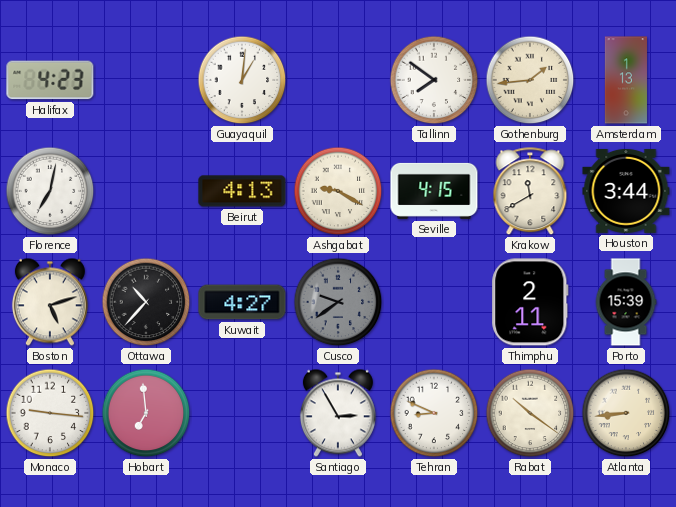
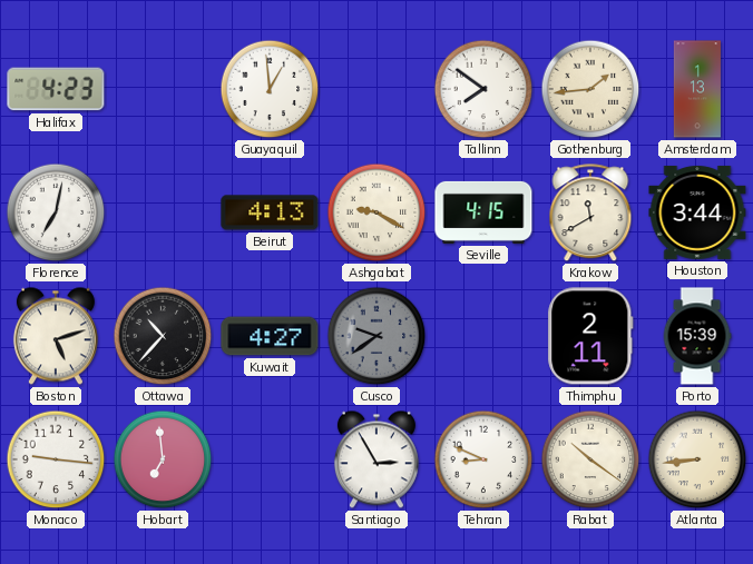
Guayaquil: 1:01 -> 12:59 (270, 89)
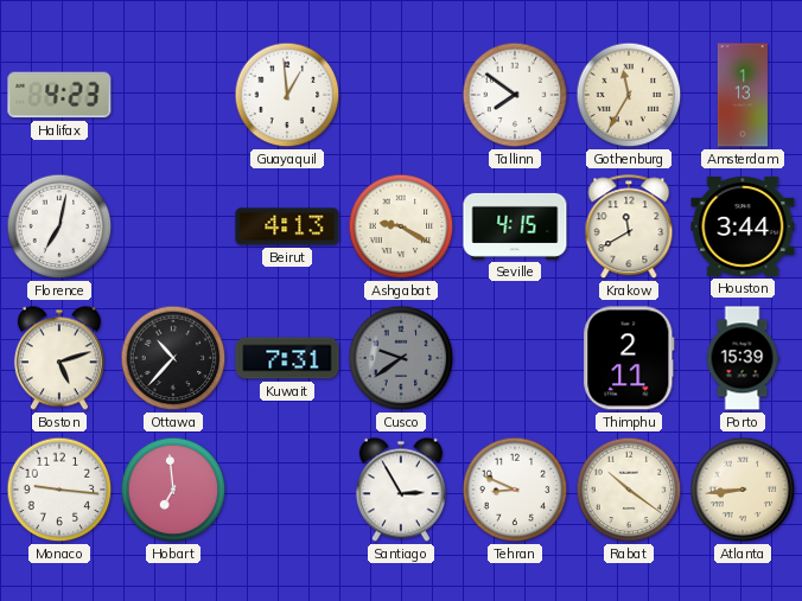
Gothenburg: 1:44 -> 11:35 (629, 95)
Kuwait: 4:27 -> 7:31 (287, 358)
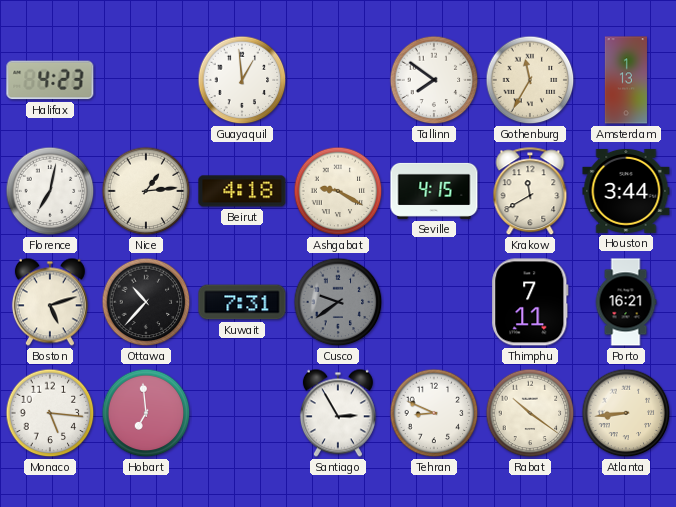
Nice: none -> 1:14 (146, 191)
Beirut: 4:13 -> 4:18 (242, 191)
Thimphu: 2:11 -> 7:11 (530, 302)
Porto: 15:39 -> 16:21 (626, 302)
Monaco: 9:16 -> 5:16 (50, 413)
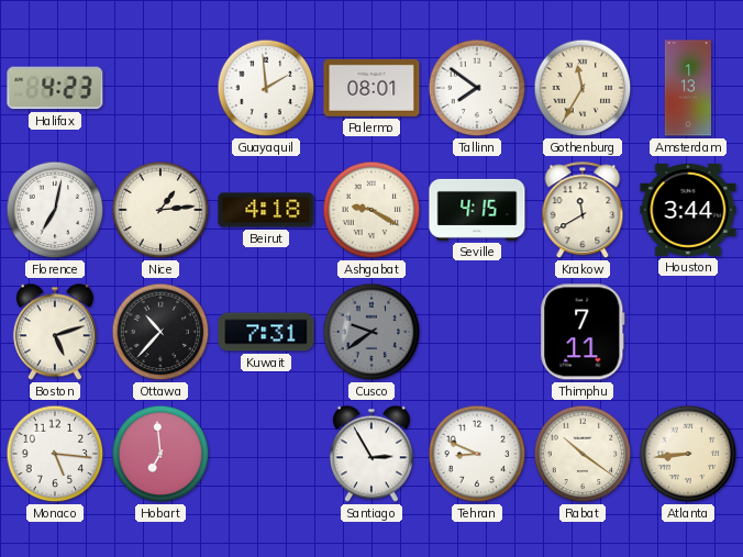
Guayaquil: 12:59 -> 1:59 (266, 88)
Palermo: none -> 08:01 (371, 88)
Porto: 16:21 -> none (626, 302)
